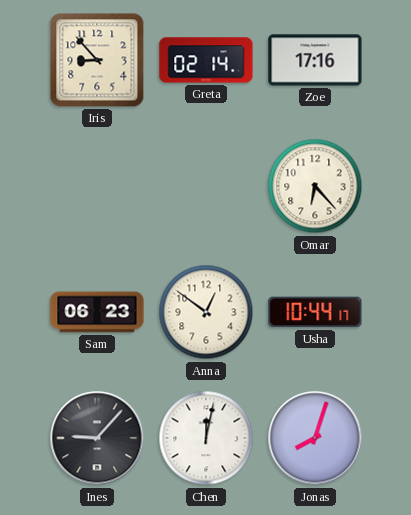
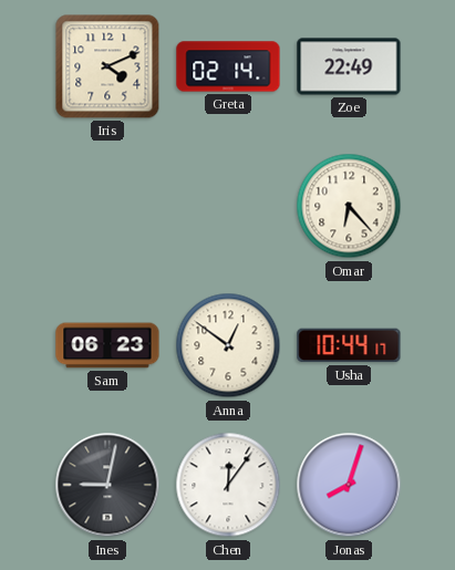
Iris: 8:53 -> 4:11 (107, 66)
Zoe: 17:16 -> 22:49 (349, 66)
Ines: 9:07 -> 9:02 (107, 485)
Chen: 12:02 -> 12:06 (228, 485)
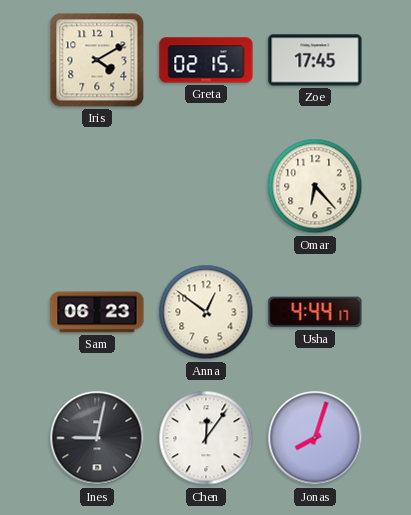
Iris: 4:11 -> 4:10 (97, 60)
Greta: 02:14 -> 02:15 (206, 60)
Zoe: 22:49 -> 17:45 (315, 60)
Usha: 10:44 -> 4:44 (315, 312)
